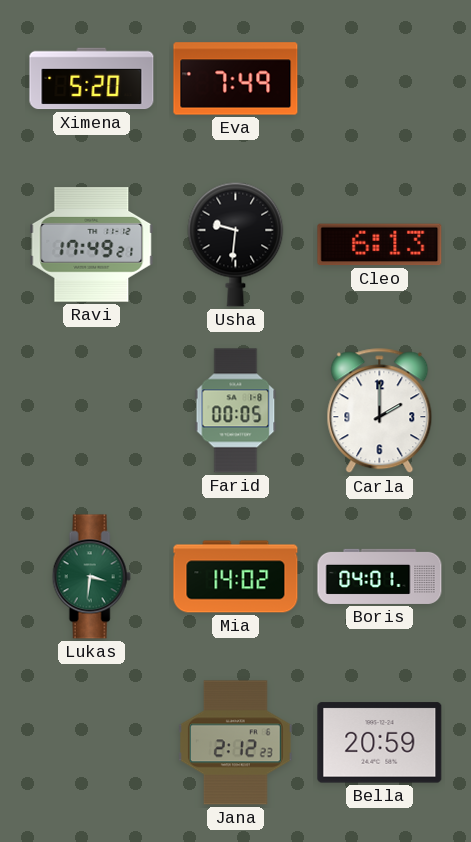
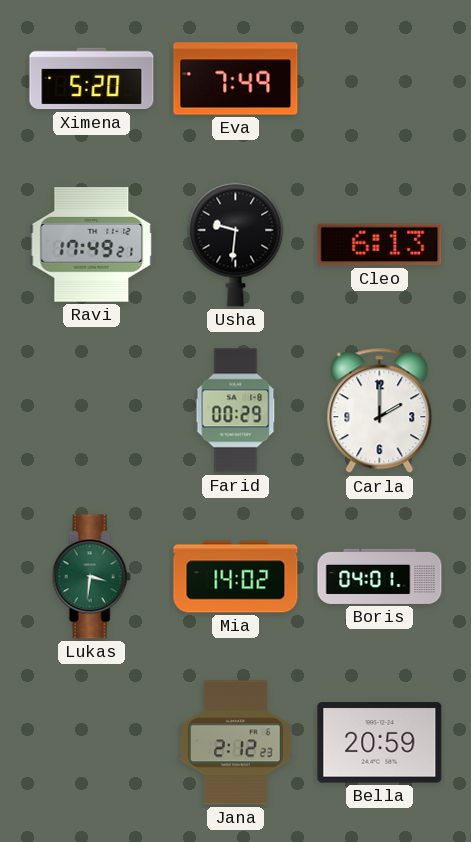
Farid: 00:05 -> 00:29 (236, 411)
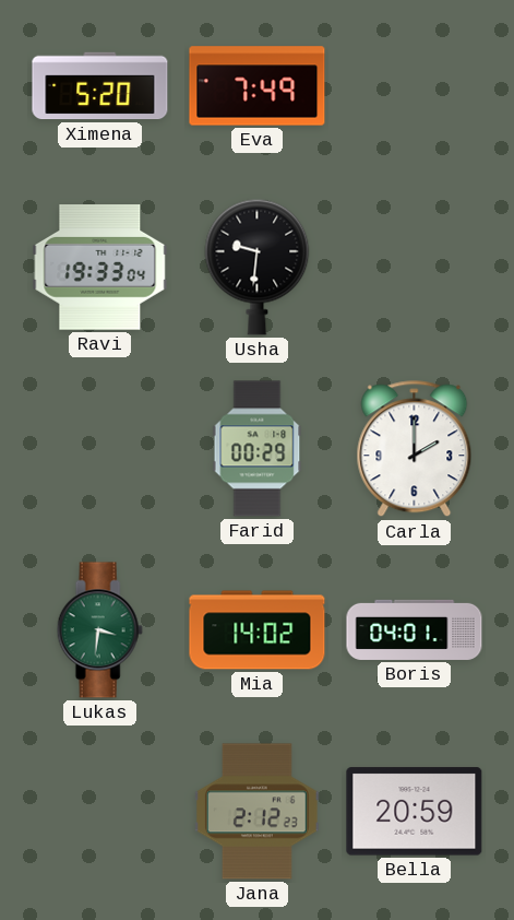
Ravi: 17:49 -> 19:33 (100, 268)
Cleo: 6:13 -> none (380, 245)
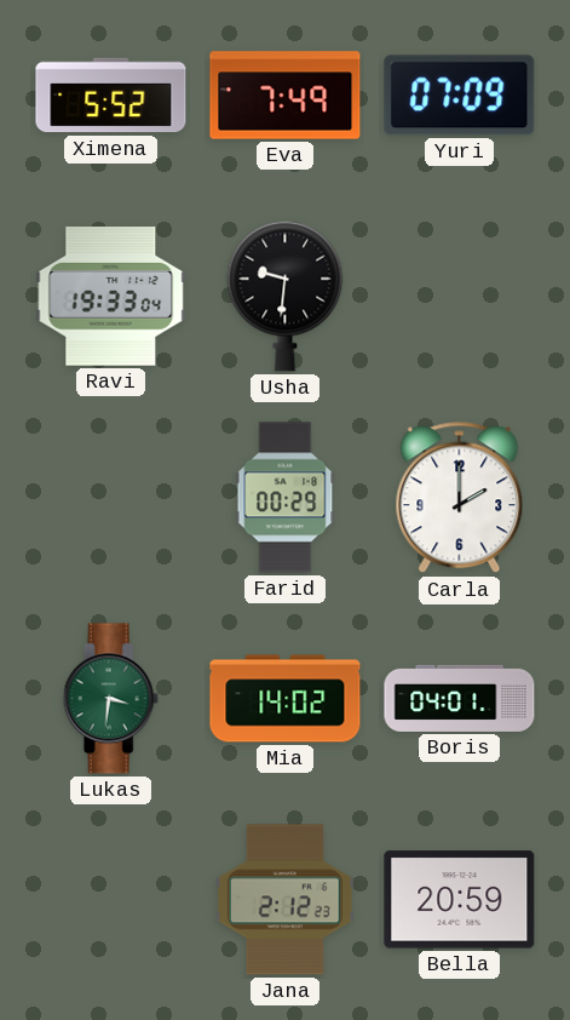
Ximena: 5:20 -> 5:52 (111, 96)
Yuri: none -> 07:09 (460, 96)
